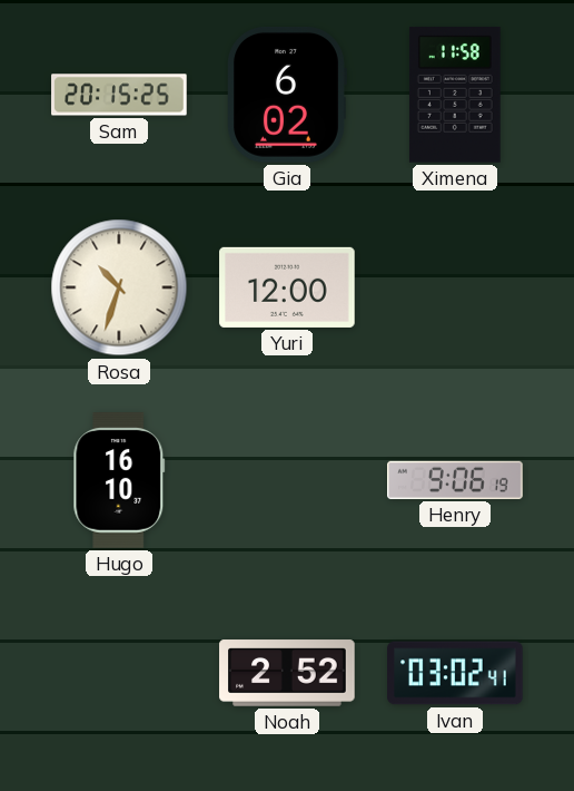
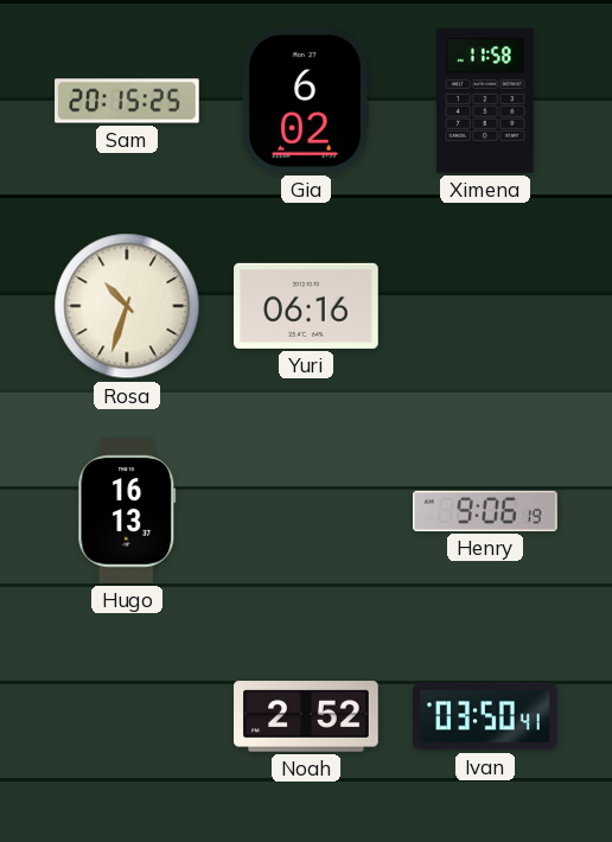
Yuri: 12:00 -> 06:16 (306, 306)
Hugo: 16:10 -> 16:13 (127, 511)
Ivan: 03:02 -> 03:50 (485, 716)
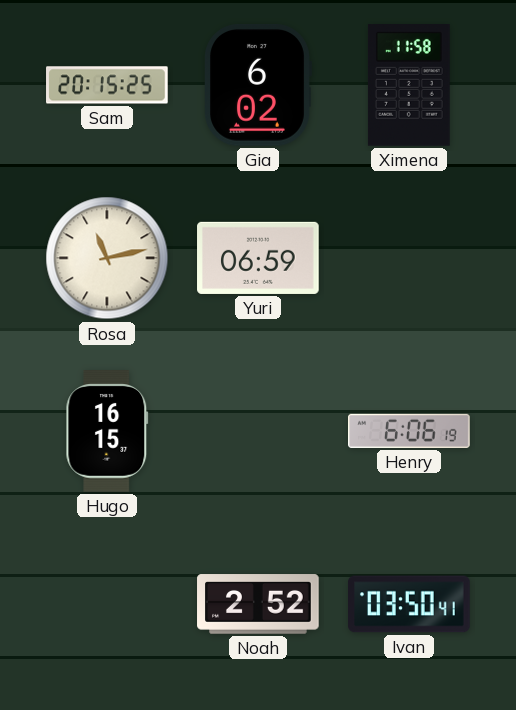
Rosa: 10:33 -> 11:13 (107, 258)
Yuri: 06:16 -> 06:59 (258, 258)
Hugo: 16:13 -> 16:15 (107, 431)
Henry: 9:06 -> 6:06 (409, 431)
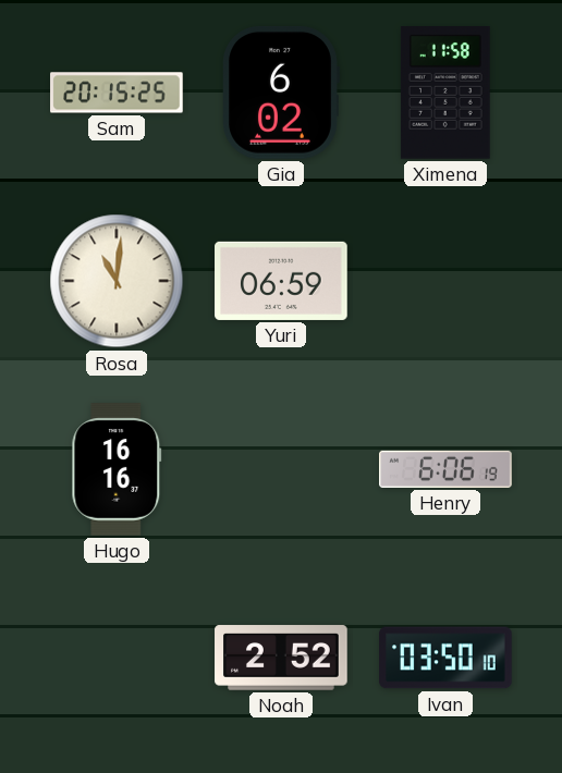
Rosa: 11:13 -> 11:01 (117, 281)
Hugo: 16:15 -> 16:16 (117, 469)
Ivan: 03:50:41 -> 03:50:10 (445, 658)
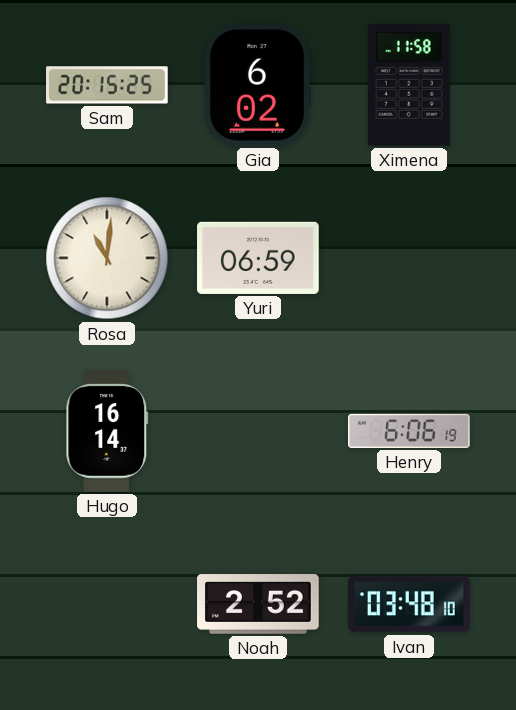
Hugo: 16:16 -> 16:14 (107, 431)
Ivan: 03:50 -> 03:48 (409, 604)
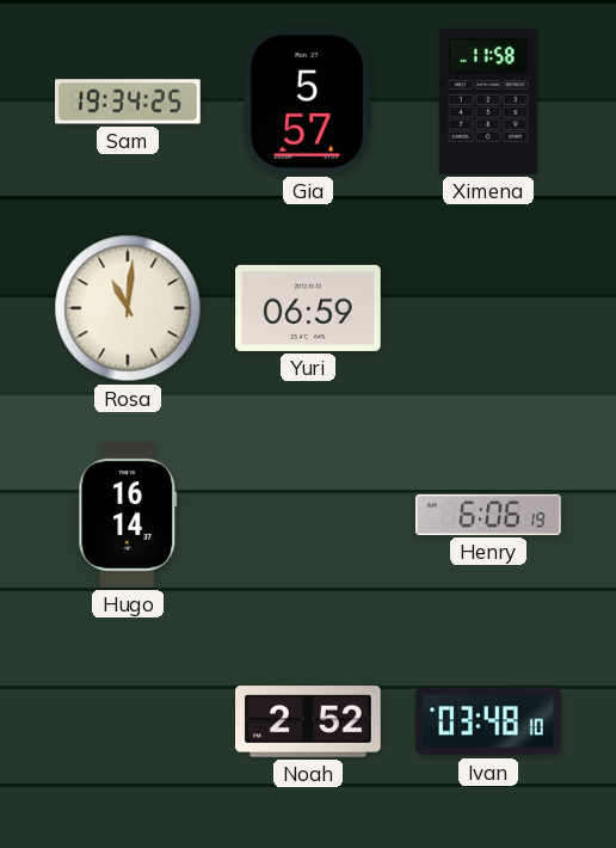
Sam: 20:15 -> 19:34 (128, 102)
Gia: 6:02 -> 5:57 (308, 103)
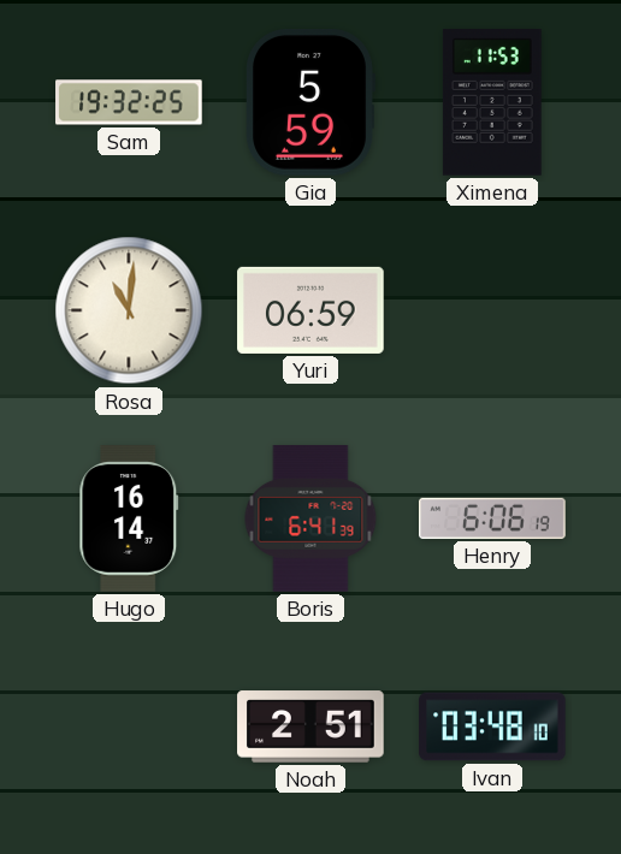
Sam: 19:34 -> 19:32 (129, 102)
Gia: 5:57 -> 5:59 (310, 103)
Ximena: 11:58 -> 11:53 (492, 103)
Boris: none -> 6:41 (310, 518)
Noah: 2:52 -> 2:51 (310, 727)
